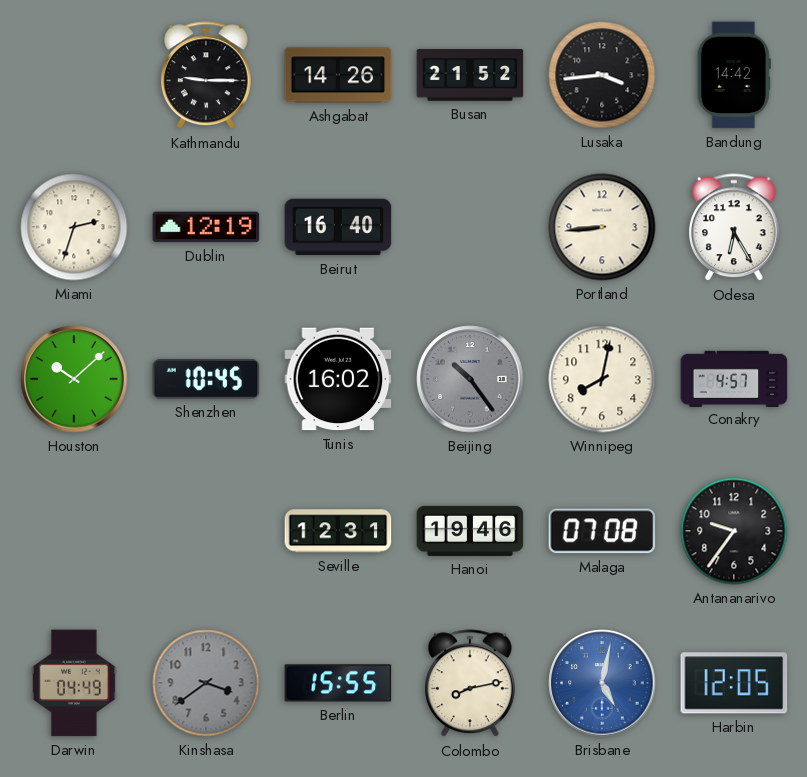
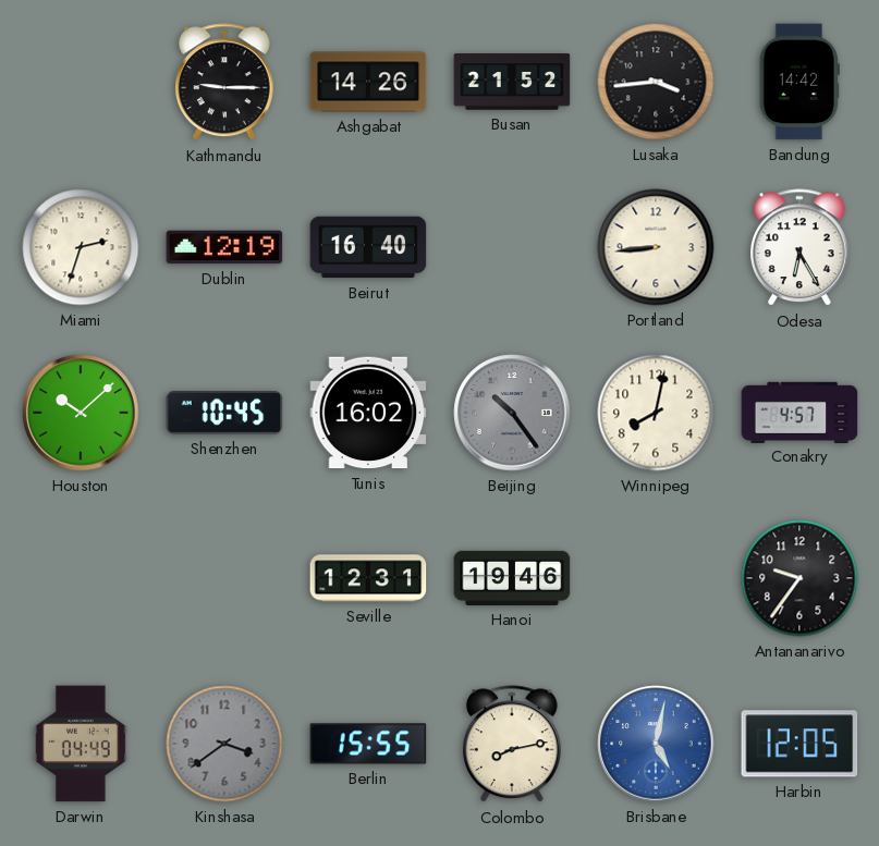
Malaga: 07:08 -> none (602, 531)
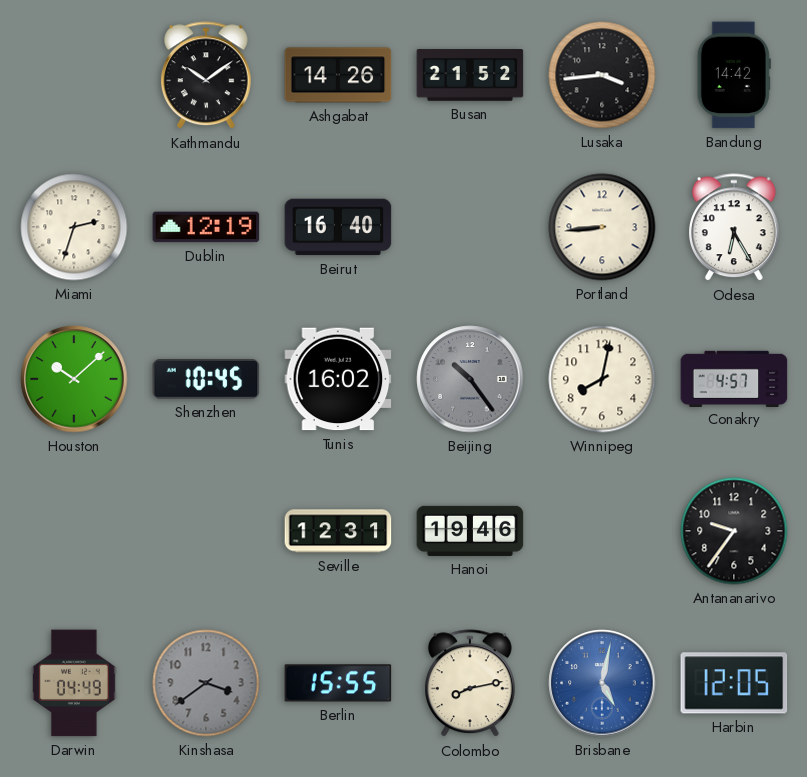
Kathmandu: 9:15 -> 10:09 (207, 76)
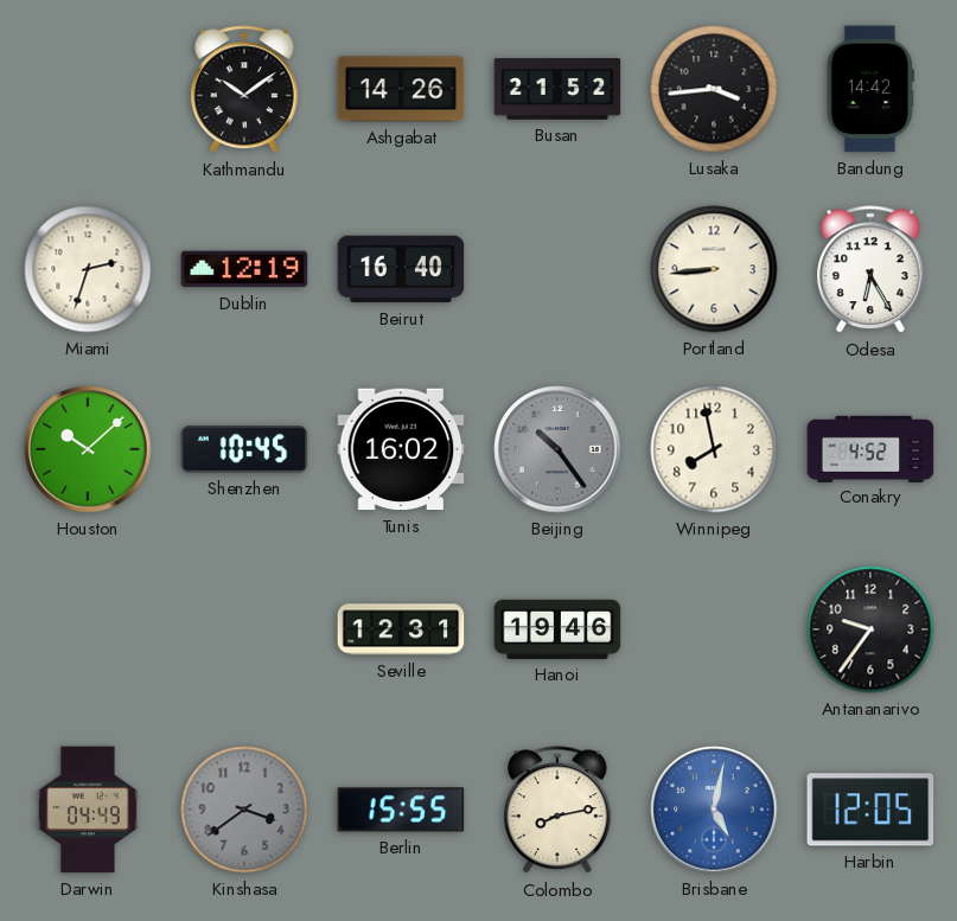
Winnipeg: 8:02 -> 7:58 (714, 449)
Conakry: 4:57 -> 4:52 (870, 448)
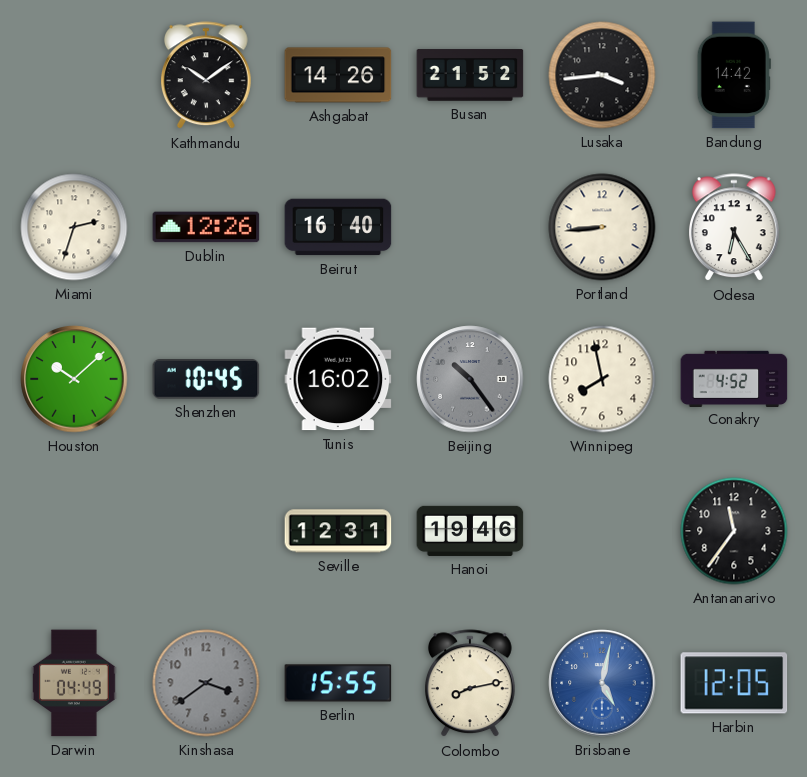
Dublin: 12:19 -> 12:26 (206, 227)
Antananarivo: 9:36 -> 11:36 (734, 531)
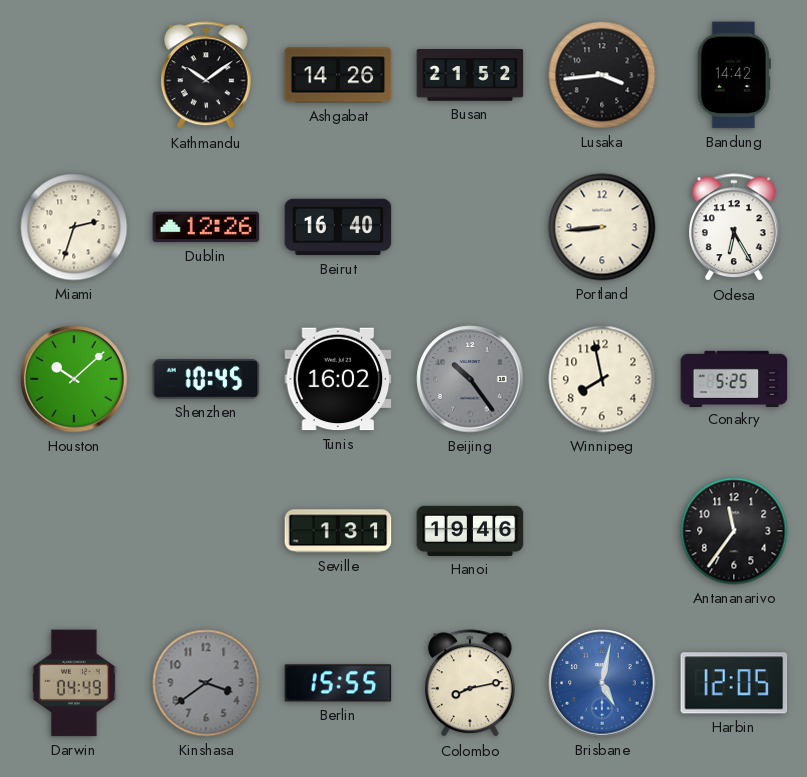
Conakry: 4:52 -> 5:25 (734, 378)
Seville: 12:31 -> 1:31 (338, 531)
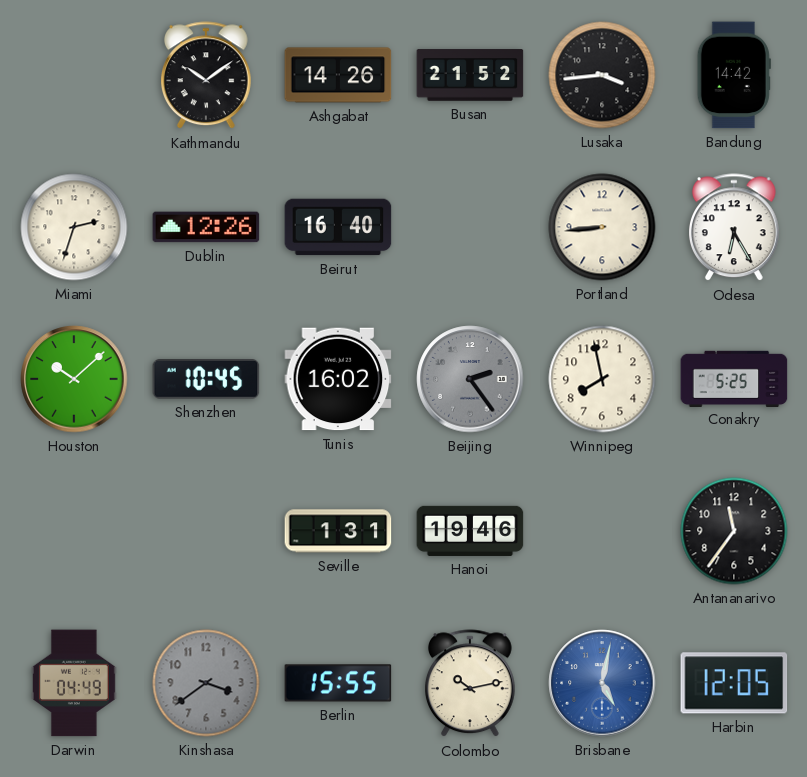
Beijing: 10:24 -> 2:24 (470, 379)
Colombo: 8:13 -> 10:13 (471, 684)
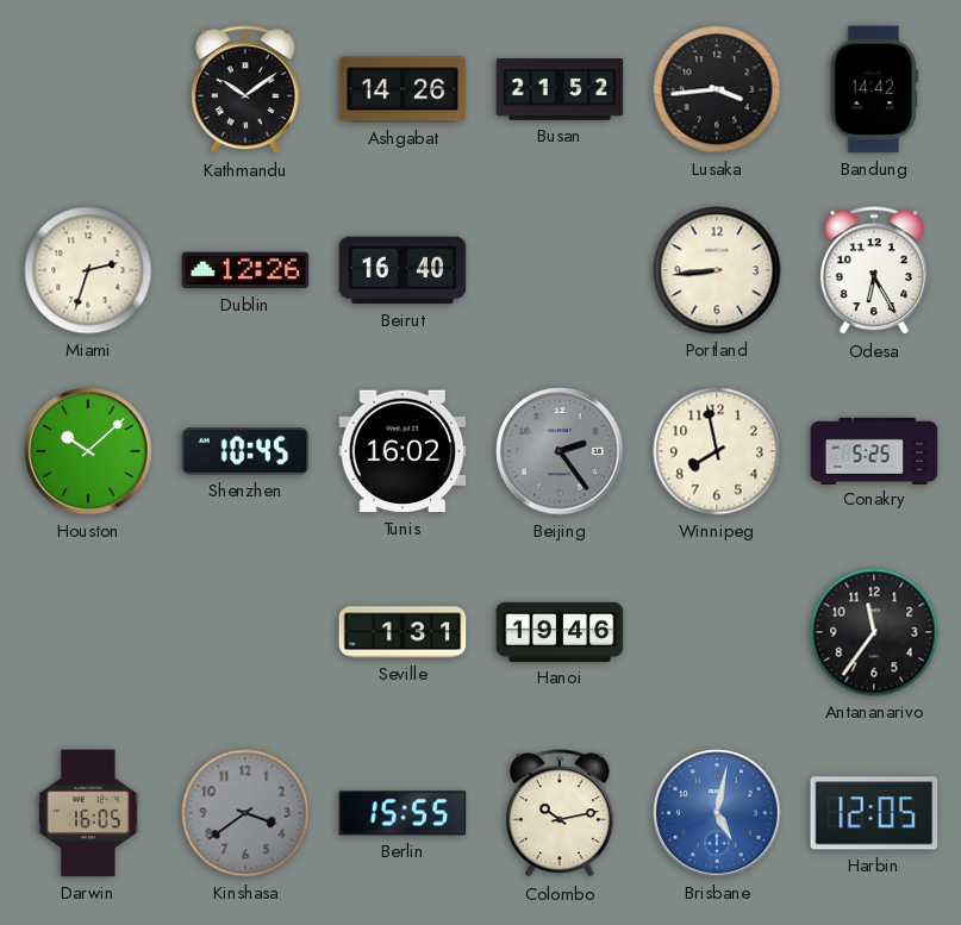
Darwin: 04:49 -> 16:05 (88, 813)
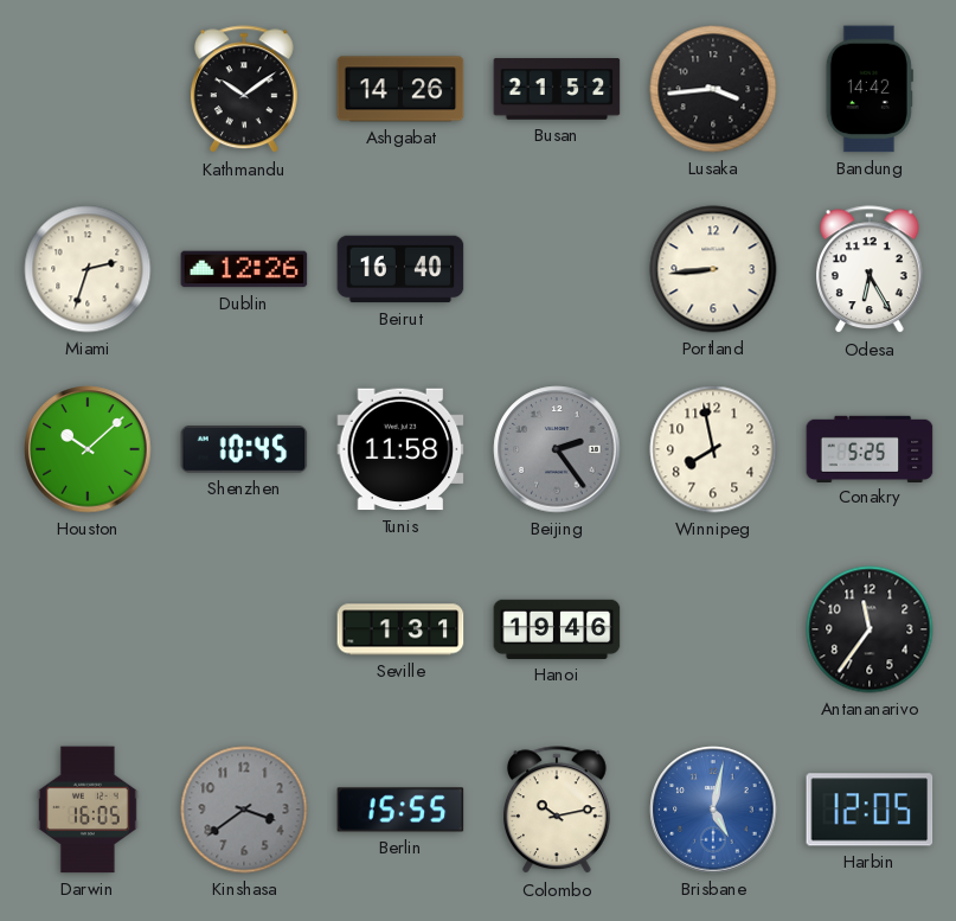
Tunis: 16:02 -> 11:58 (400, 449)
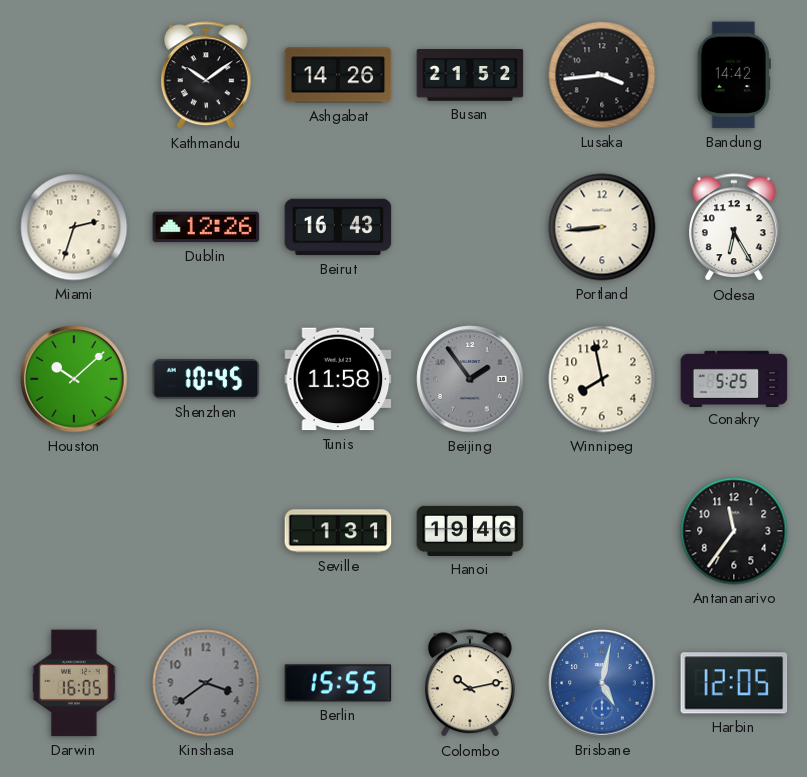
Beirut: 16:40 -> 16:43 (338, 227)
Beijing: 2:24 -> 1:54 (470, 379)
